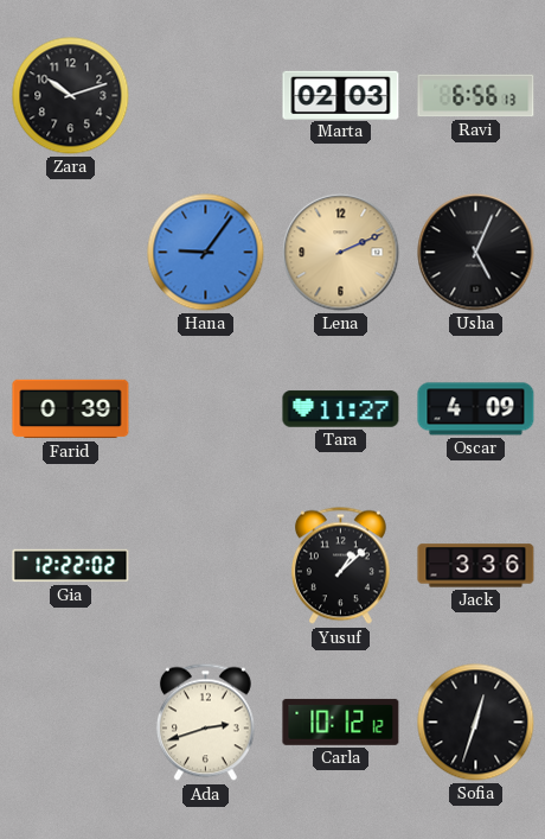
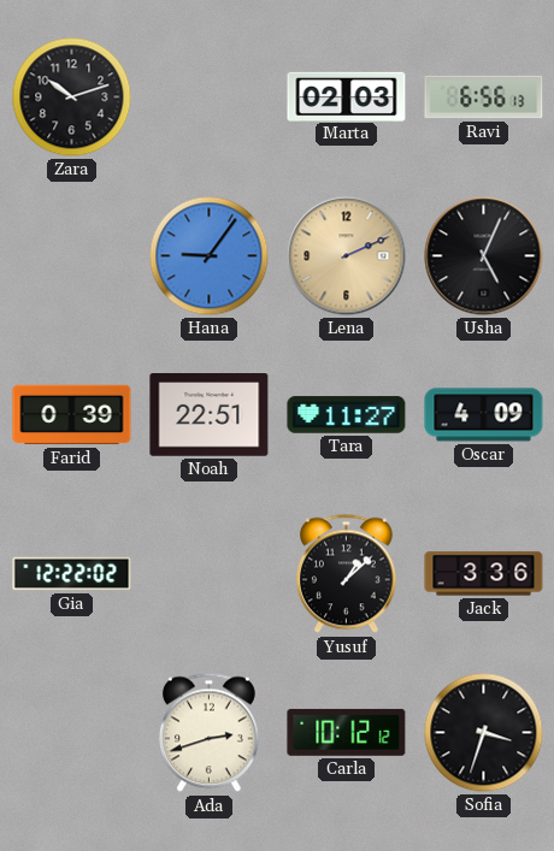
Noah: none -> 22:51 (210, 415)
Sofia: 12:33 -> 3:33 (484, 733)
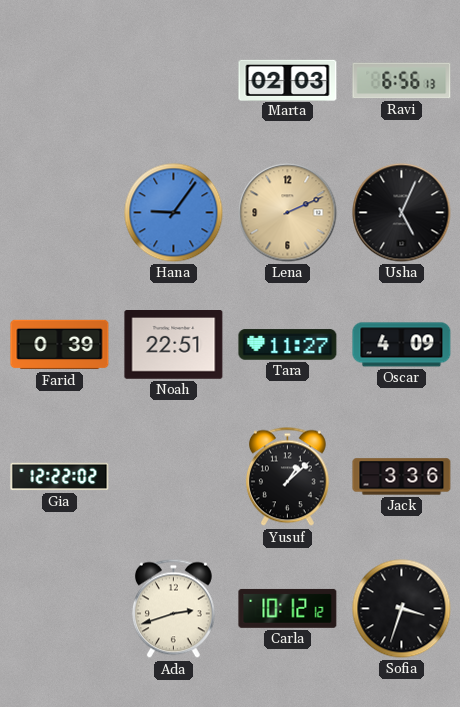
Zara: 10:12 -> none (72, 97)
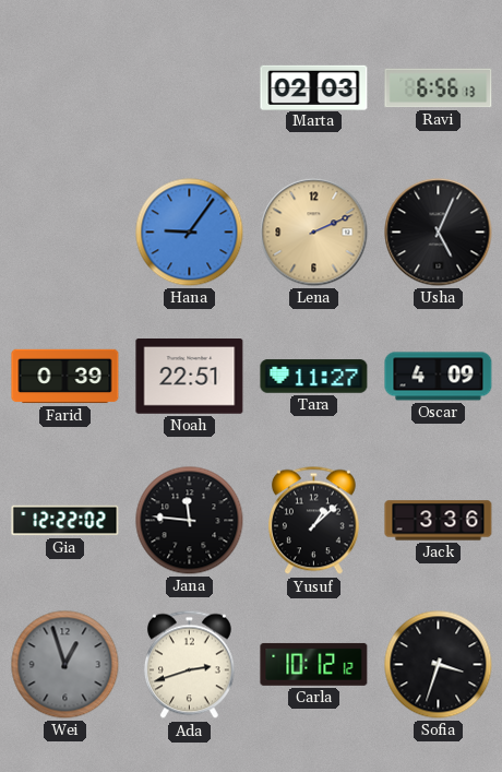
Jana: none -> 11:46 (190, 521)
Wei: none -> 12:57 (65, 665)
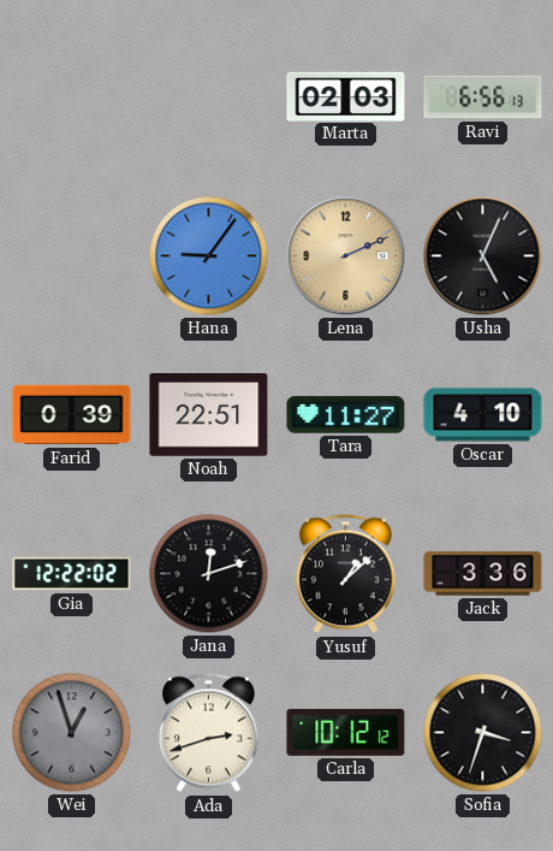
Oscar: 4:09 -> 4:10 (483, 415)
Jana: 11:46 -> 12:12 (209, 574)
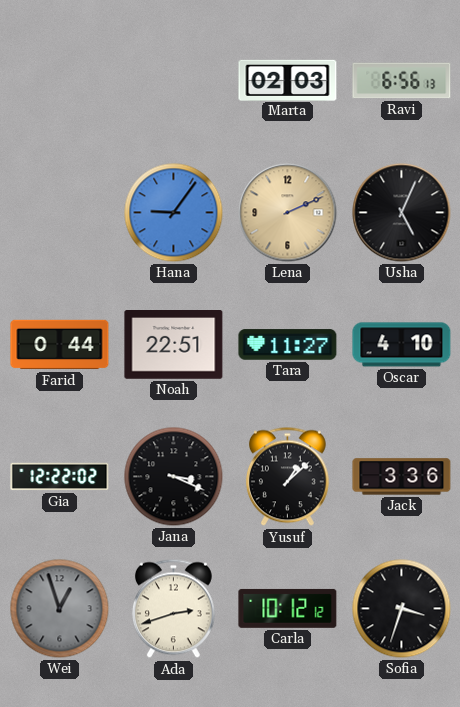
Farid: 0:39 -> 0:44 (60, 345)
Jana: 12:12 -> 3:19 (174, 477)
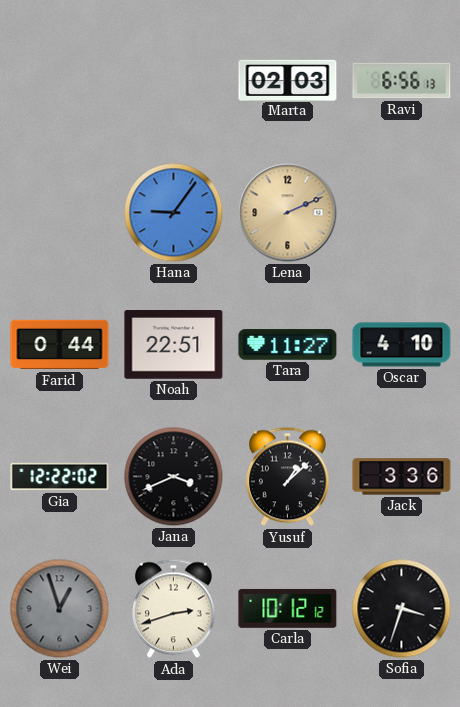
Usha: 5:04 -> none (402, 213)
Jana: 3:19 -> 3:41 (174, 477)
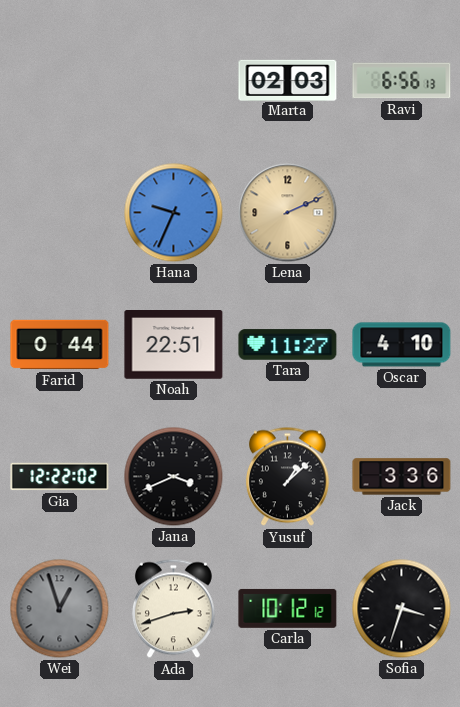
Hana: 9:06 -> 9:34 (174, 213)
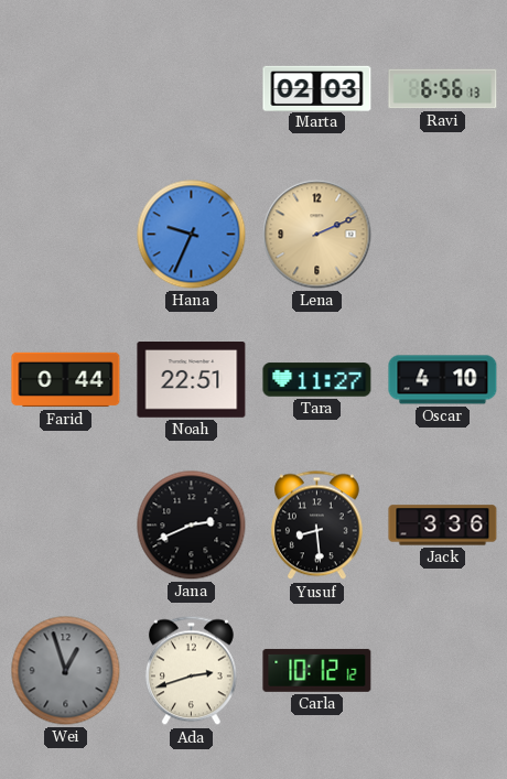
Gia: 12:22 -> none (60, 477)
Jana: 3:41 -> 2:41 (192, 526)
Yusuf: 1:08 -> 8:29 (316, 526)
Sofia: 3:33 -> none (402, 609)
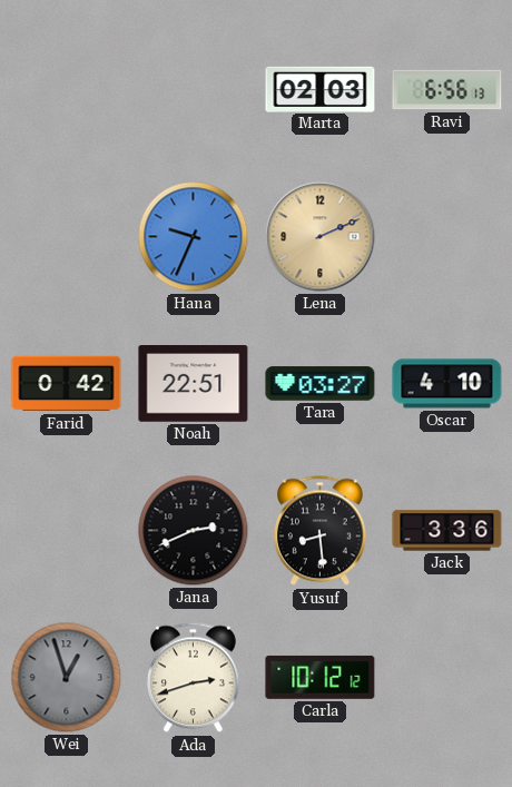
Farid: 0:44 -> 0:42 (67, 384)
Tara: 11:27 -> 03:27 (321, 384)
